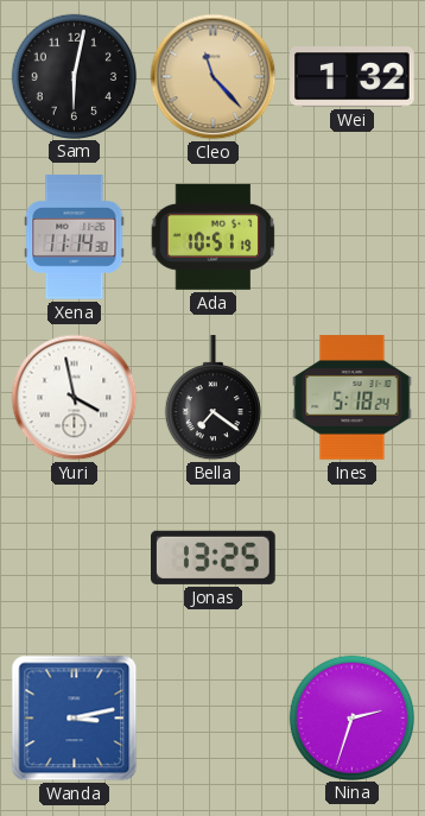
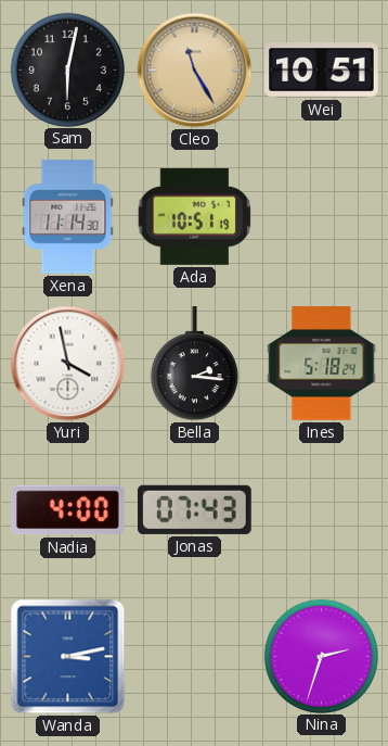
Cleo: 11:23 -> 11:25 (195, 71)
Wei: 1:32 -> 10:51 (322, 71)
Bella: 7:21 -> 2:16 (194, 364)
Nadia: none -> 4:00 (68, 510)
Jonas: 13:25 -> 07:43 (195, 509)
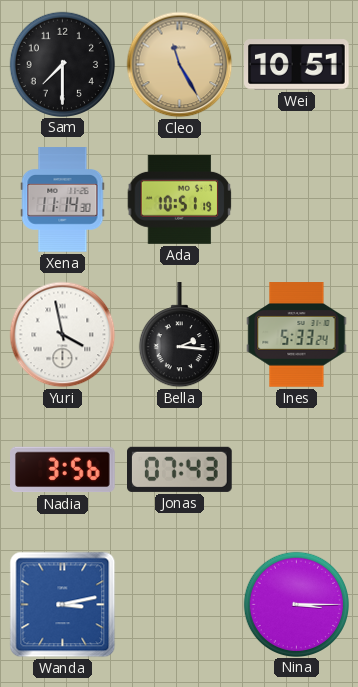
Sam: 6:02 -> 7:30 (62, 64)
Ines: 5:18 -> 5:33 (297, 335)
Nadia: 4:00 -> 3:56 (63, 470)
Nina: 2:33 -> 3:15 (296, 604)
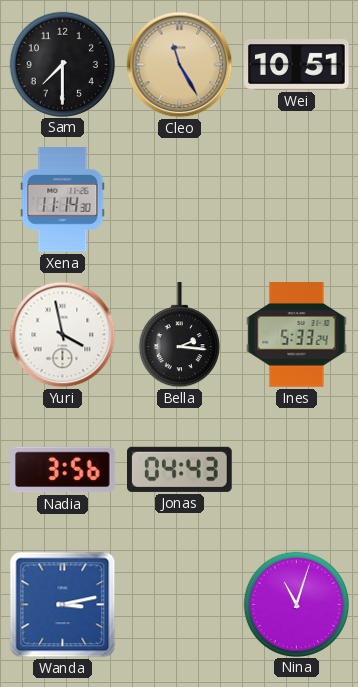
Ada: 10:51 -> none (180, 199)
Jonas: 07:43 -> 04:43 (180, 469)
Nina: 3:15 -> 11:03 (296, 604)
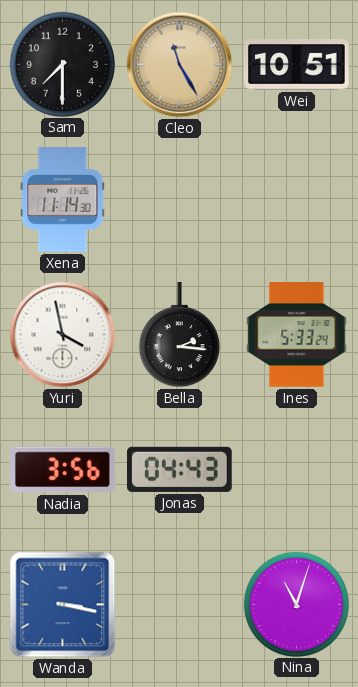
Wanda: 3:13 -> 3:17 (63, 605)
